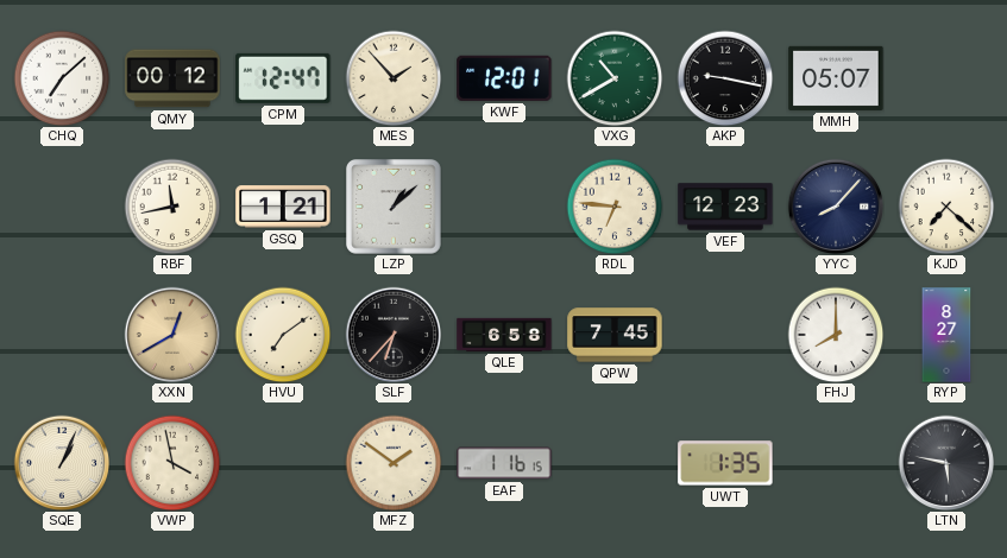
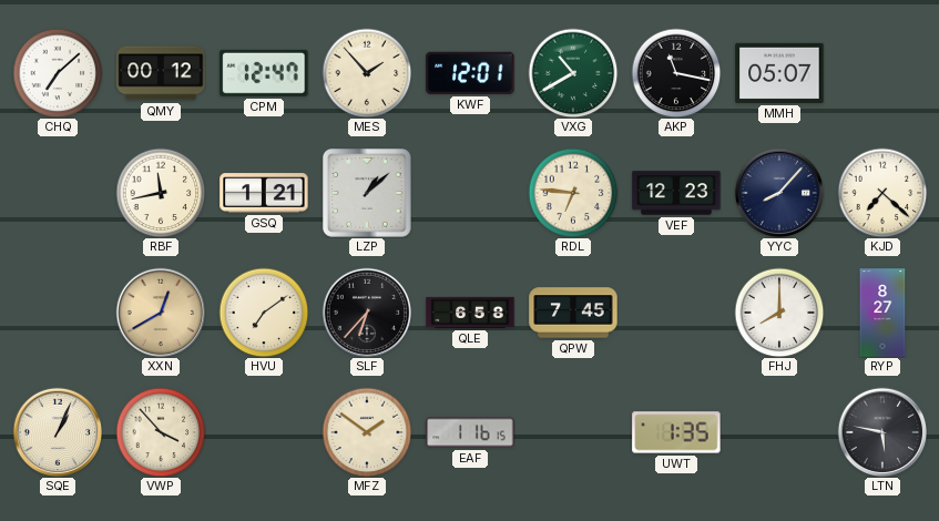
AKP: 9:17 -> 11:17 (676, 73)
VWP: 3:58 -> 3:53 (161, 432)
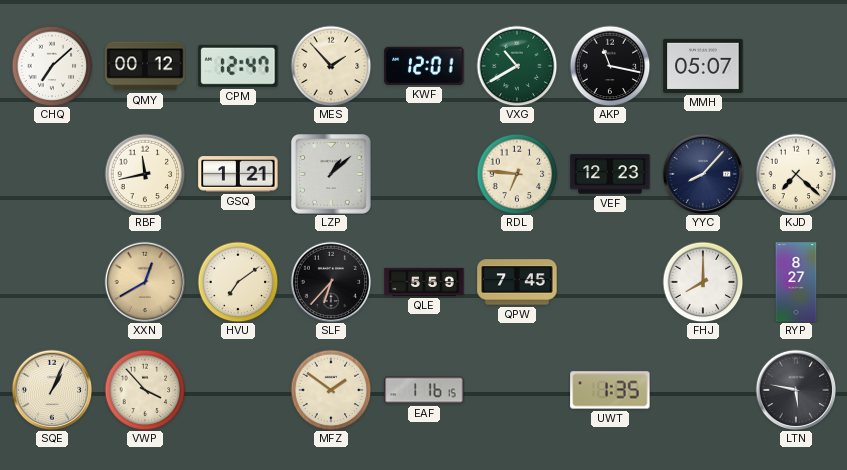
QLE: 6:58 -> 5:59 (424, 282)
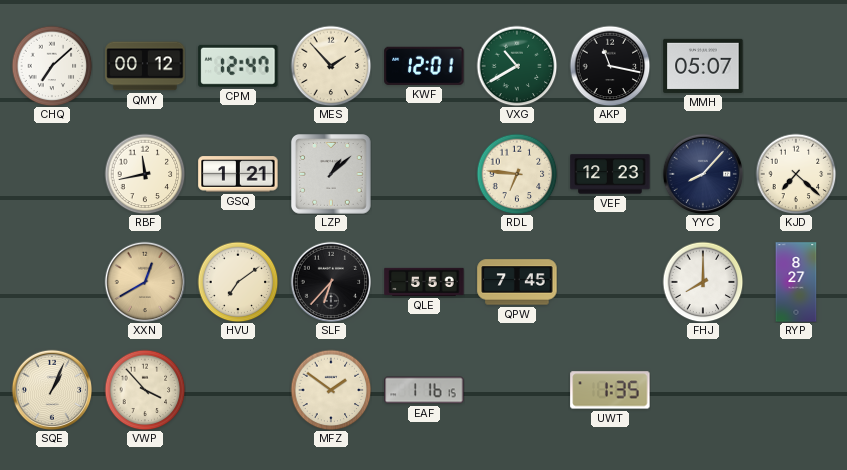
LTN: 5:47 -> none (796, 390)
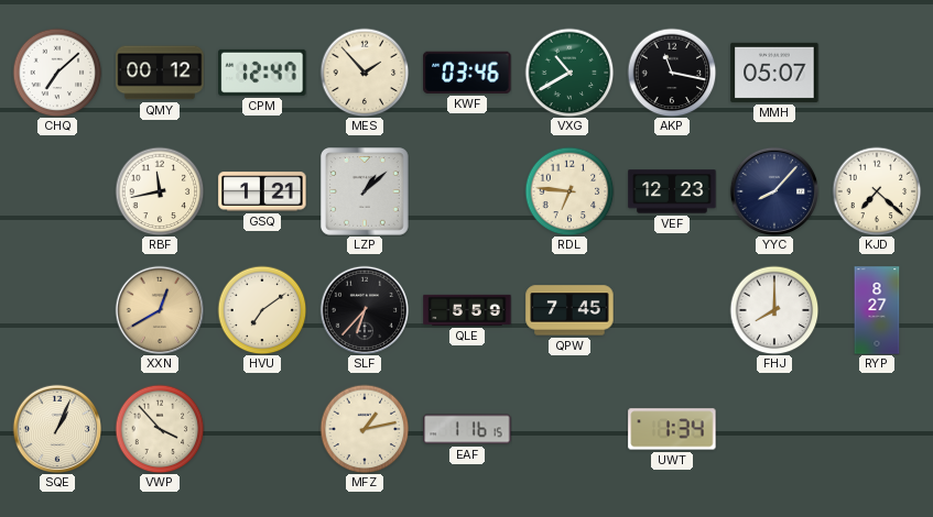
KWF: 12:01 -> 03:46 (467, 73)
MFZ: 1:51 -> 1:13 (365, 429)
UWT: 1:35 -> 1:34 (672, 429)
